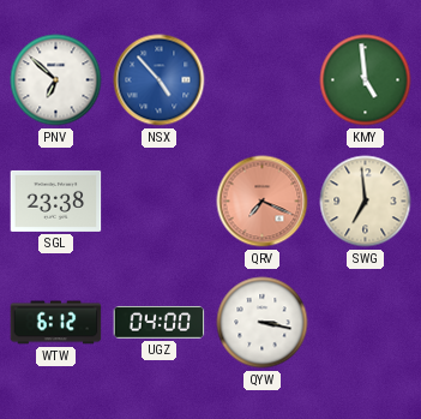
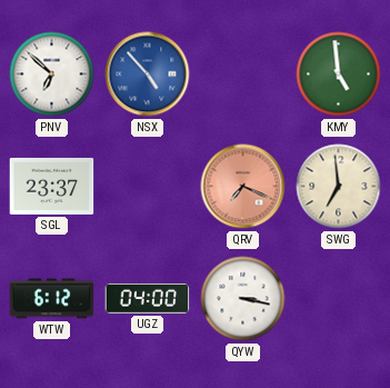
SGL: 23:38 -> 23:37 (52, 186)
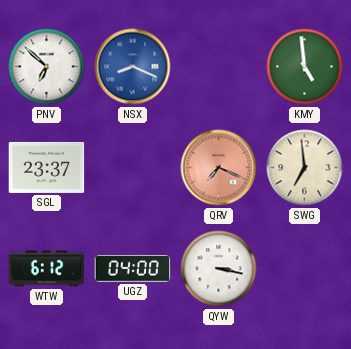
NSX: 4:53 -> 8:19 (133, 67)
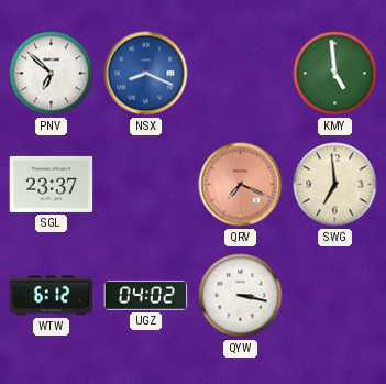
UGZ: 04:00 -> 04:02 (146, 295)
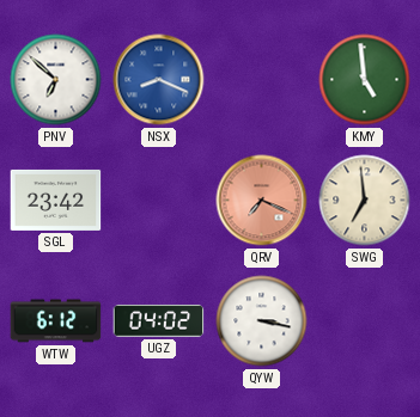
SGL: 23:37 -> 23:42 (56, 200)
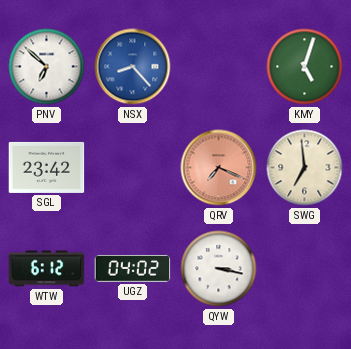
NSX: 8:19 -> 8:23 (133, 67)
KMY: 4:59 -> 5:03 (305, 67)
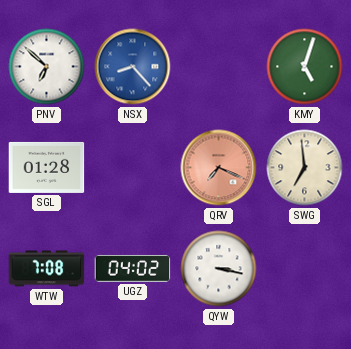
SGL: 23:42 -> 01:28 (47, 167)
WTW: 6:12 -> 7:08 (47, 269)
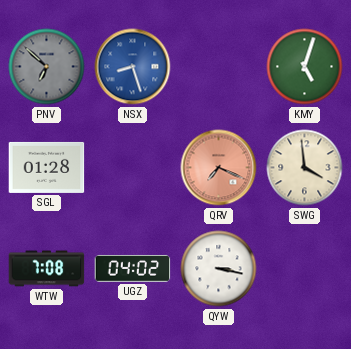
PNV dial: white -> grey (47, 67)
NSX: 8:23 -> 8:27 (133, 67)
SWG: 6:59 -> 3:59 (305, 168)
